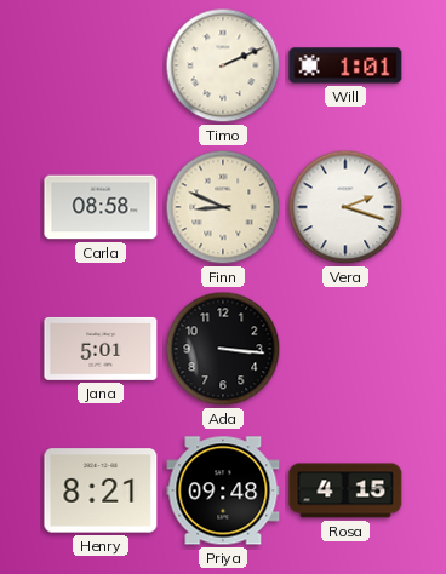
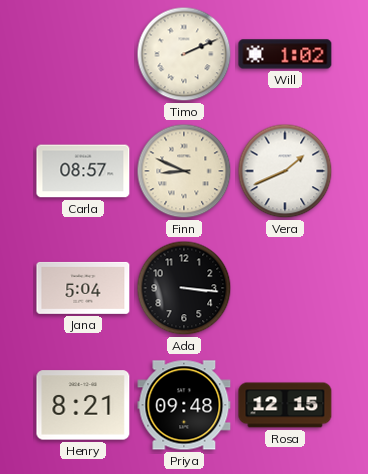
Will: 1:01 -> 1:02 (285, 54)
Carla: 08:58 -> 08:57 (83, 171)
Vera: 2:18 -> 1:41 (285, 171)
Jana: 5:01 -> 5:04 (83, 288)
Rosa: 4:15 -> 12:15 (285, 405)
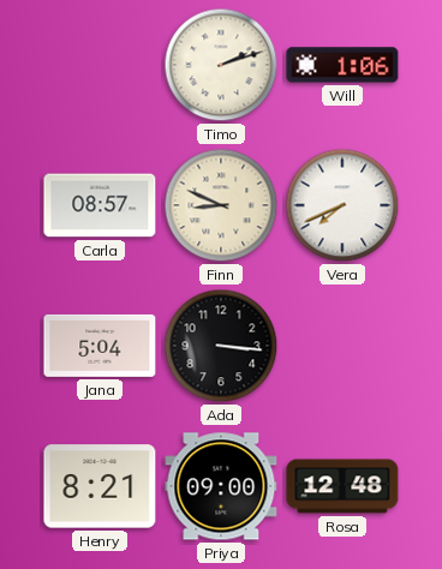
Timo: 2:11 -> 2:12 (221, 65)
Will: 1:02 -> 1:06 (342, 65)
Vera: 1:41 -> 7:41 (342, 205)
Priya: 09:48 -> 09:00 (221, 486)
Rosa: 12:15 -> 12:48 (342, 486)
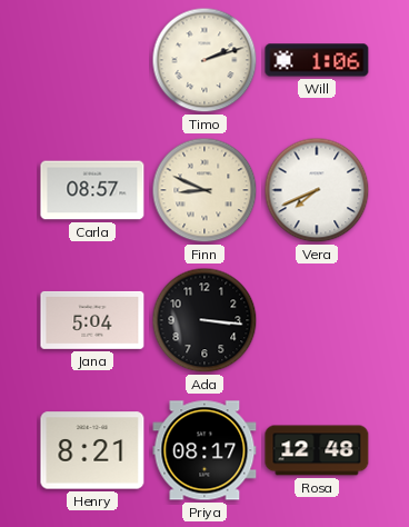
Priya: 09:00 -> 08:17 (205, 450)
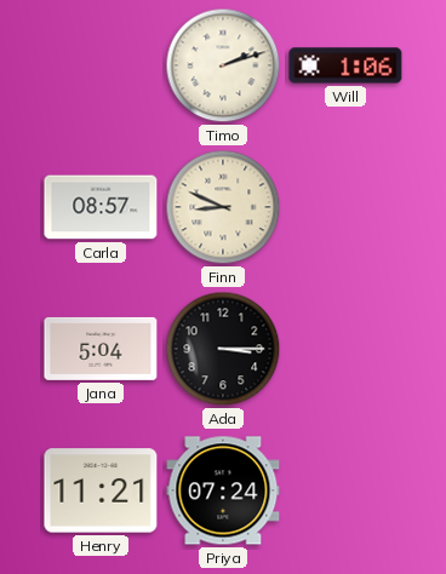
Vera: 7:41 -> none (317, 190)
Ada: 3:16 -> 3:15 (223, 349)
Henry: 8:21 -> 11:21 (101, 490)
Priya: 08:17 -> 07:24 (223, 490)
Rosa: 12:48 -> none (317, 450)
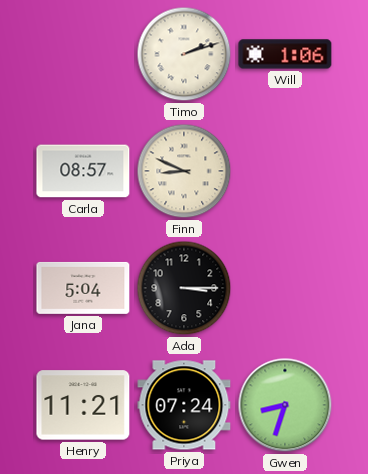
Gwen: none -> 8:33 (285, 405)
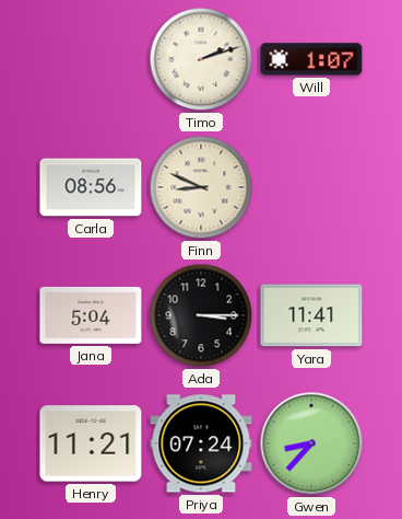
Will: 1:06 -> 1:07 (311, 59)
Carla: 08:57 -> 08:56 (91, 187)
Yara: none -> 11:41 (311, 315)
Gwen: 8:33 -> 8:37 (311, 443)
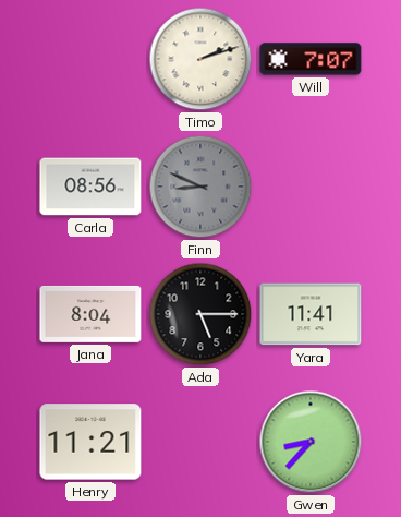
Will: 1:07 -> 7:07 (311, 59)
Finn dial: cream -> grey (200, 187)
Jana: 5:04 -> 8:04 (90, 314)
Ada: 3:15 -> 5:15 (200, 314)
Priya: 07:24 -> none (201, 443)
